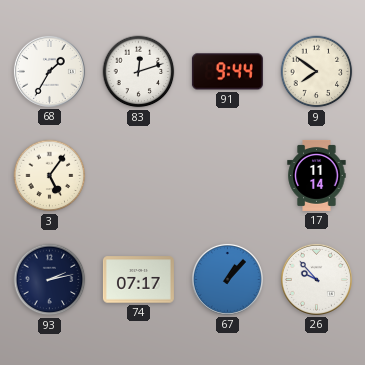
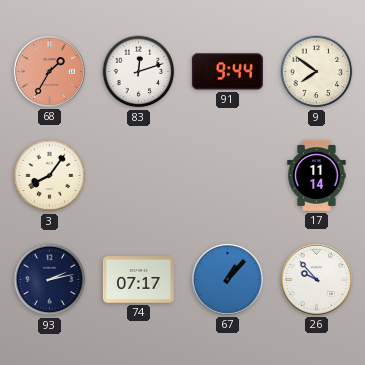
68 dial: white -> salmon (49, 71)
3: 5:06 -> 8:06 (50, 176)
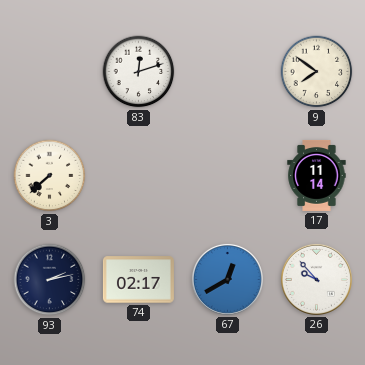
68: 1:35 -> none (49, 71)
91: 9:44 -> none (227, 72)
3: 8:06 -> 7:38 (50, 176)
74: 07:17 -> 02:17 (138, 280)
67: 1:07 -> 12:40 (227, 279)
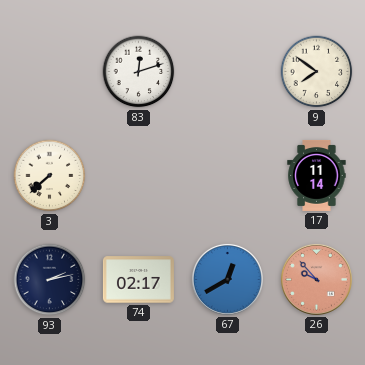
26 dial: white -> salmon (316, 279)
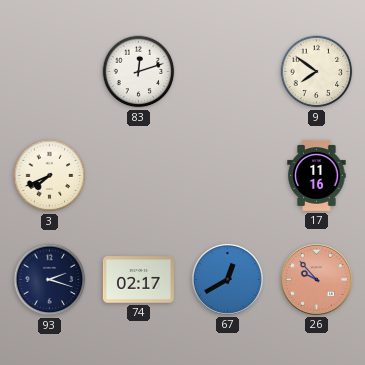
3: 7:38 -> 7:41 (50, 176)
17: 11:14 -> 11:16 (317, 175)
93: 2:13 -> 2:18 (50, 280)
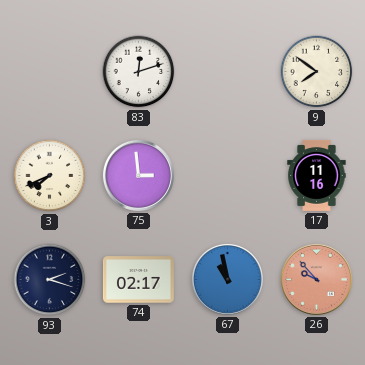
75: none -> 2:59 (138, 175)
67: 12:40 -> 10:58 (227, 279)
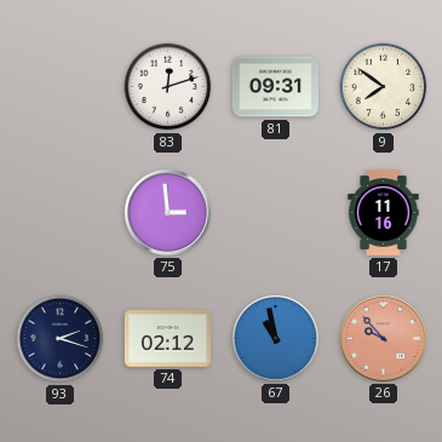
81: none -> 09:31 (275, 87)
3: 7:41 -> none (50, 176)
74: 02:17 -> 02:12 (167, 339)
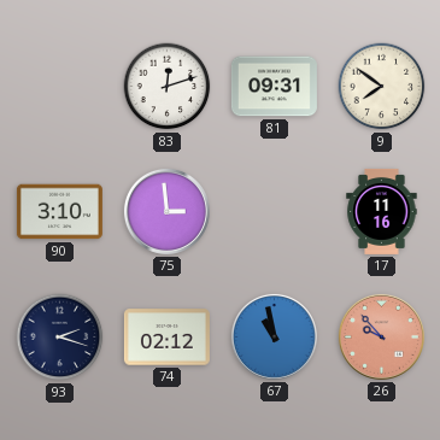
90: none -> 3:10 (59, 212)
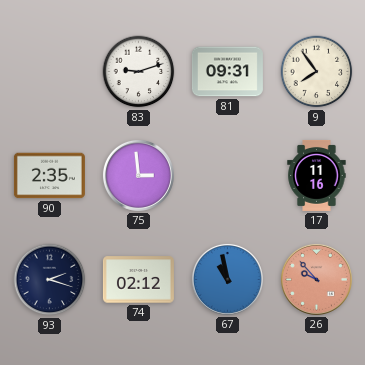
83: 12:12 -> 9:12 (139, 72)
9: 7:51 -> 7:54 (317, 72)
90: 3:10 -> 2:35 (49, 176)
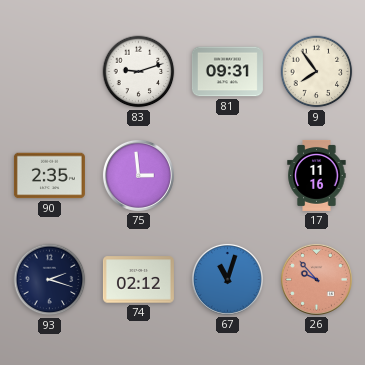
67: 10:58 -> 11:03 (227, 279)
